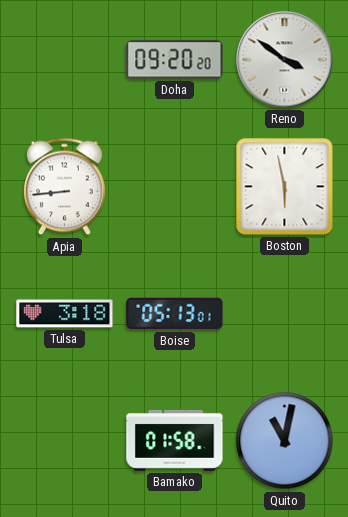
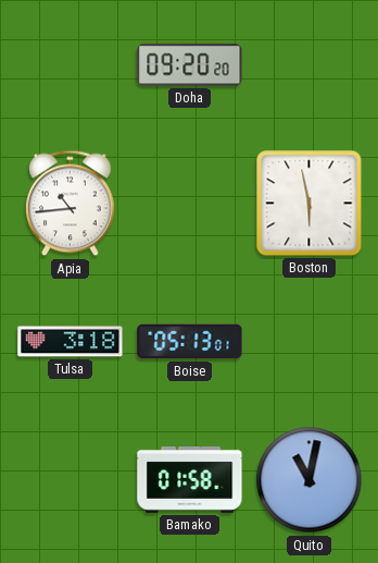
Reno: 3:51 -> none (285, 60)
Apia: 8:44 -> 10:44 (71, 204)
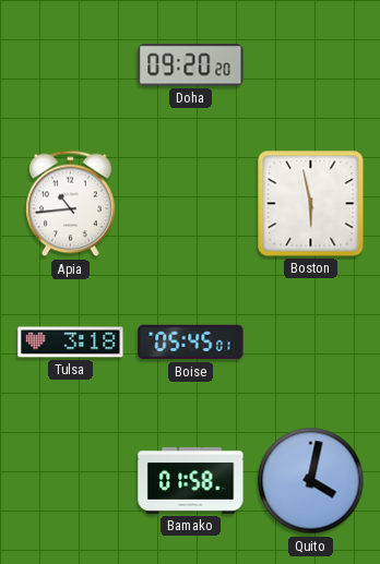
Boise: 05:13 -> 05:45 (191, 343)
Quito: 11:02 -> 4:02 (311, 481)
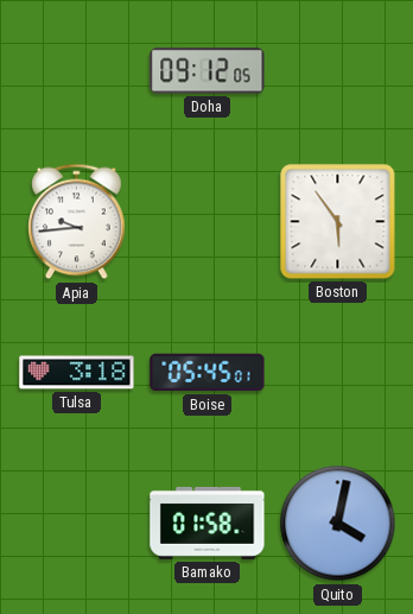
Doha: 09:20 -> 09:12 (208, 71)
Apia: 10:44 -> 9:44 (77, 222)
Boston: 5:58 -> 5:54 (338, 222)
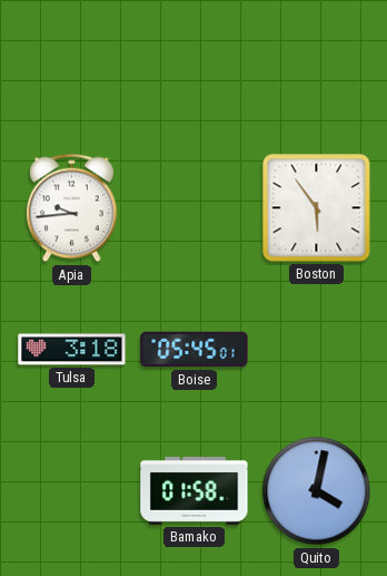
Doha: 09:12 -> none (208, 71)
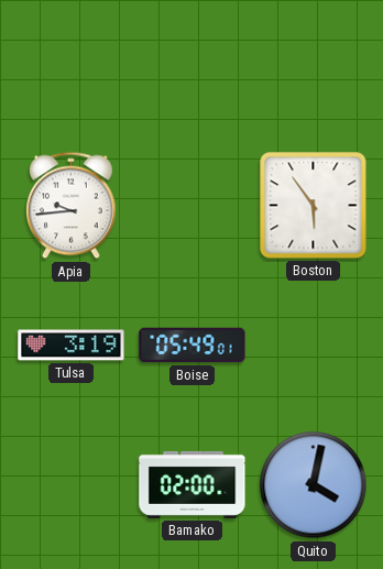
Tulsa: 3:18 -> 3:19 (72, 346)
Boise: 05:45 -> 05:49 (193, 346)
Bamako: 01:58 -> 02:00 (193, 484)
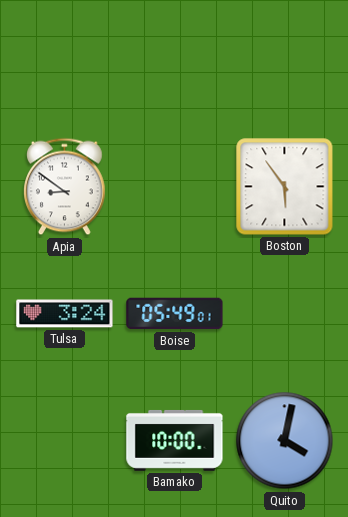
Apia: 9:44 -> 8:51 (65, 187)
Tulsa: 3:19 -> 3:24 (65, 314)
Bamako: 02:00 -> 10:00 (175, 440)
